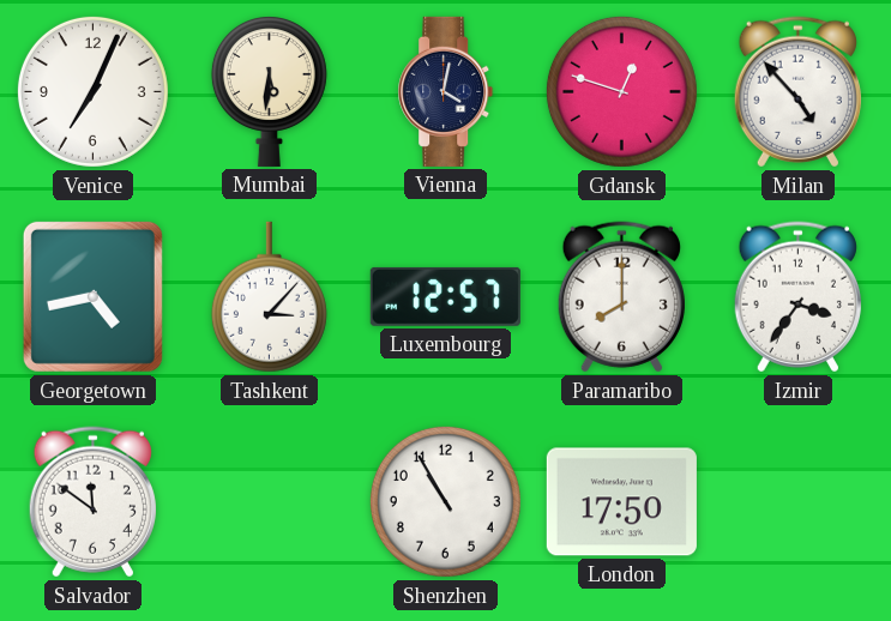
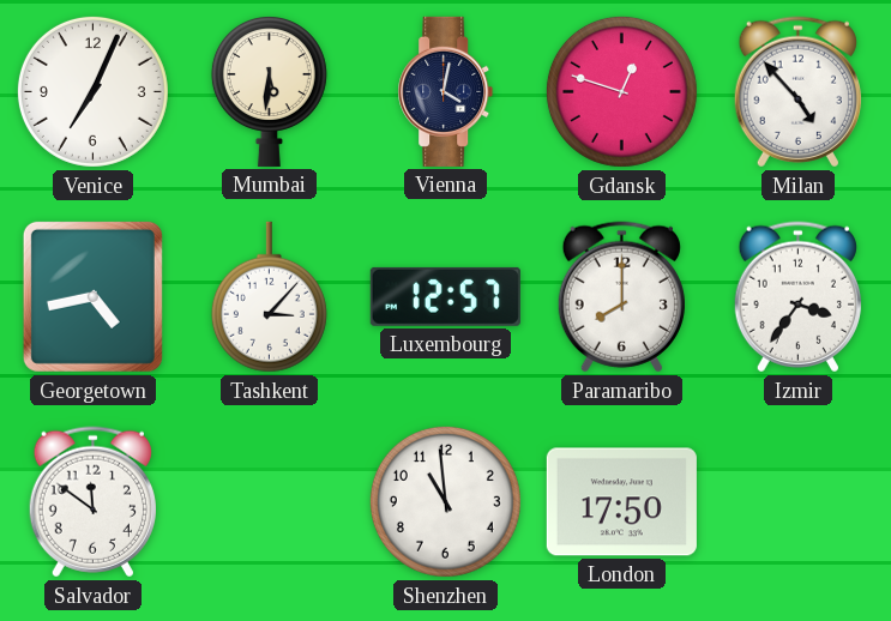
Shenzhen: 10:55 -> 10:59 (445, 501)
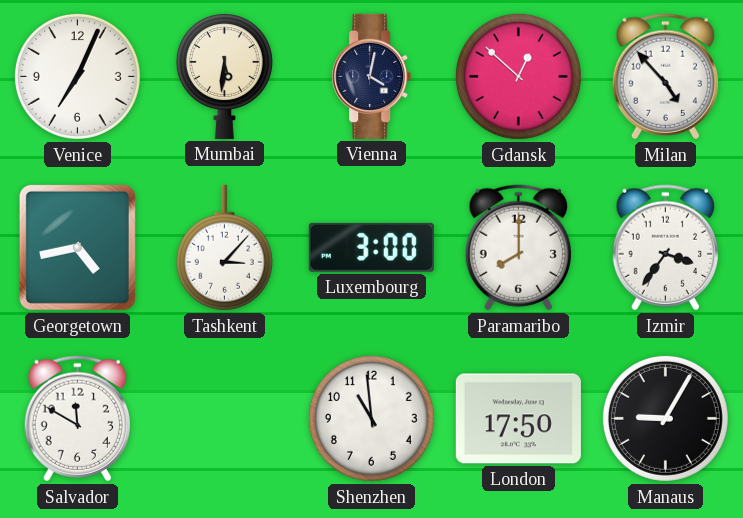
Gdansk: 12:48 -> 12:52 (518, 76)
Luxembourg: 12:57 -> 3:00 (371, 247)
Salvador: 11:51 -> 11:50 (77, 419)
Manaus: none -> 9:05 (665, 418)
